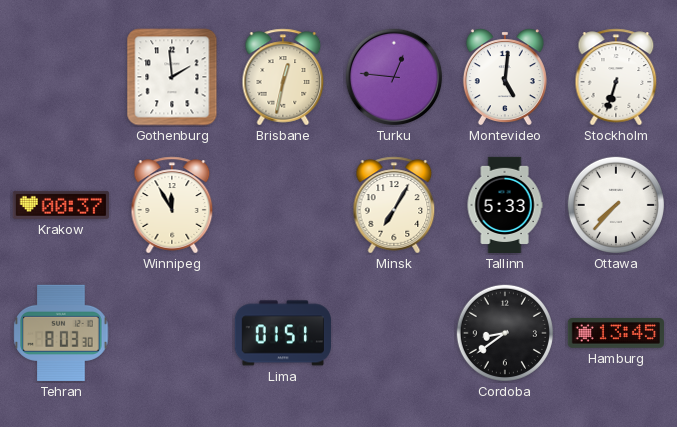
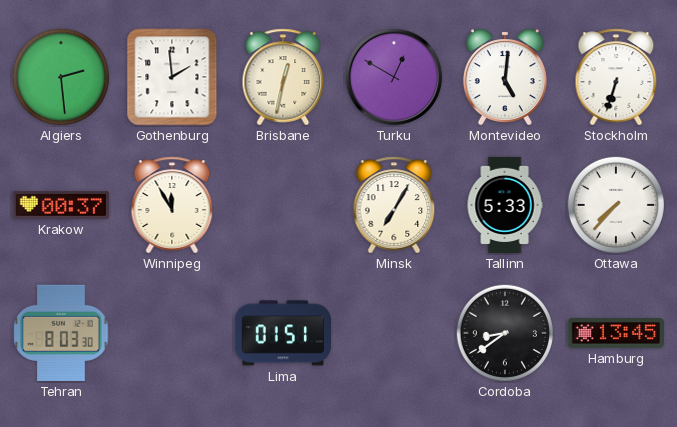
Algiers: none -> 2:29 (61, 77)
Turku: 12:46 -> 12:50 (394, 77)
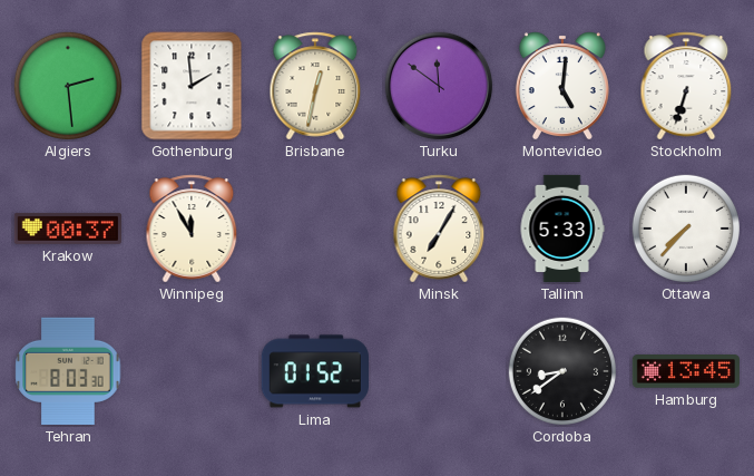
Turku: 12:50 -> 11:51 (439, 86)
Lima: 01:51 -> 01:52 (315, 371)
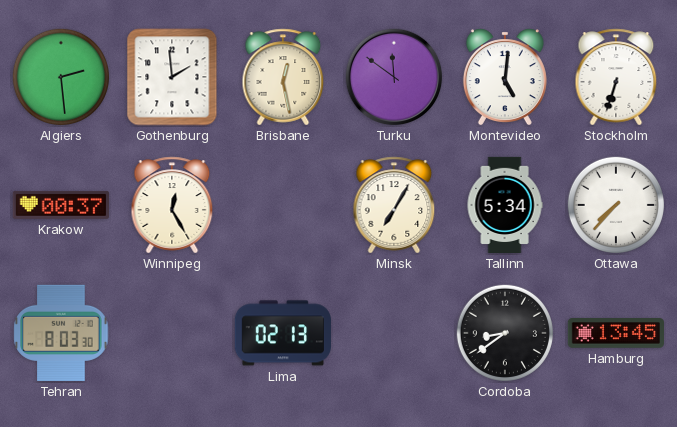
Brisbane: 12:32 -> 12:28 (283, 77)
Winnipeg: 11:55 -> 12:25 (172, 205)
Tallinn: 5:33 -> 5:34 (505, 205)
Lima: 01:52 -> 02:13 (283, 333)
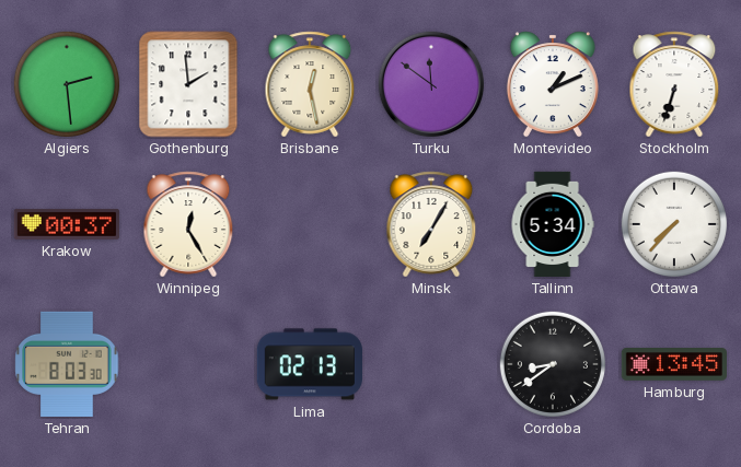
Montevideo: 5:01 -> 1:11 (553, 84)
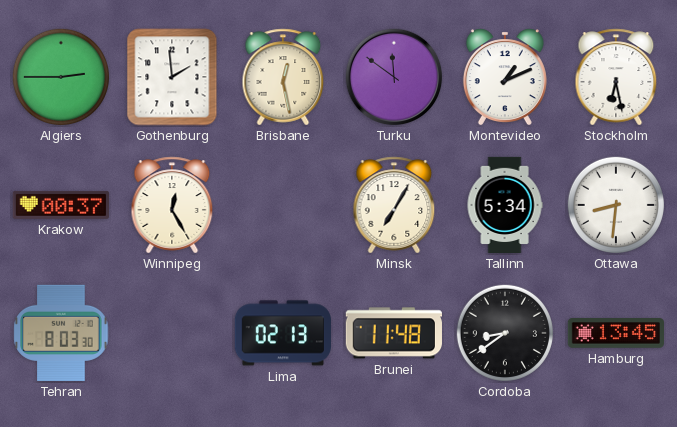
Algiers: 2:29 -> 2:45 (61, 77)
Stockholm: 6:33 -> 6:28 (616, 77)
Ottawa: 7:37 -> 8:31 (616, 205)
Brunei: none -> 11:48 (394, 333)
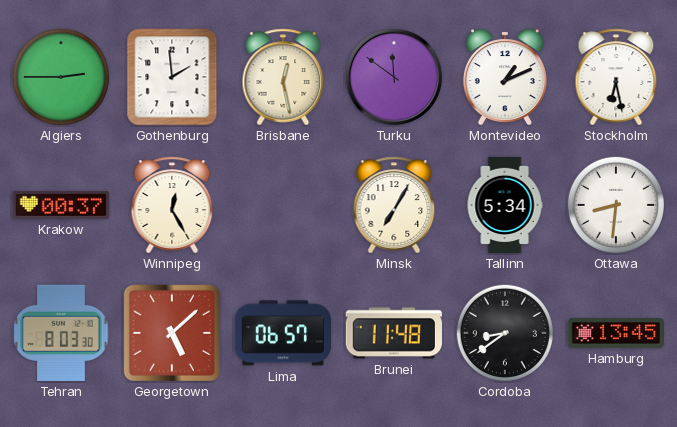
Georgetown: none -> 5:08 (172, 333)
Lima: 02:13 -> 06:57 (283, 333)
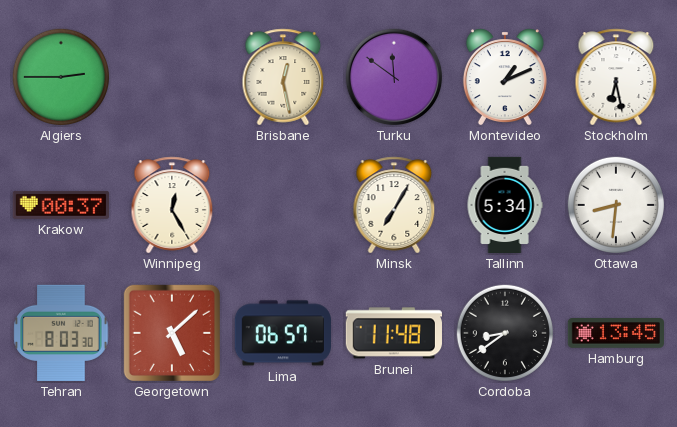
Gothenburg: 1:59 -> none (172, 77)
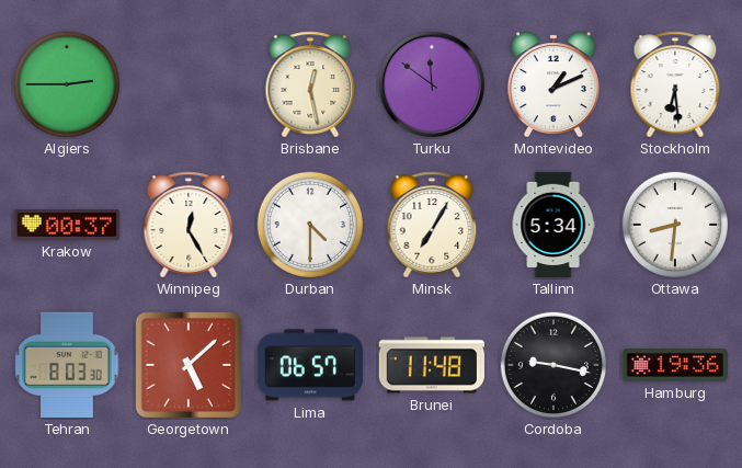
Stockholm: 6:28 -> 6:29 (675, 84)
Durban: none -> 4:30 (310, 225)
Cordoba: 8:39 -> 9:17 (553, 365)
Hamburg: 13:45 -> 19:36 (674, 365)
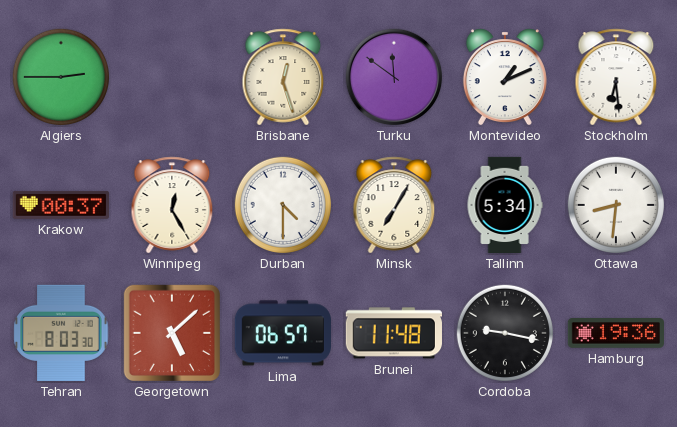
Brisbane: 12:28 -> 12:27 (283, 77)
